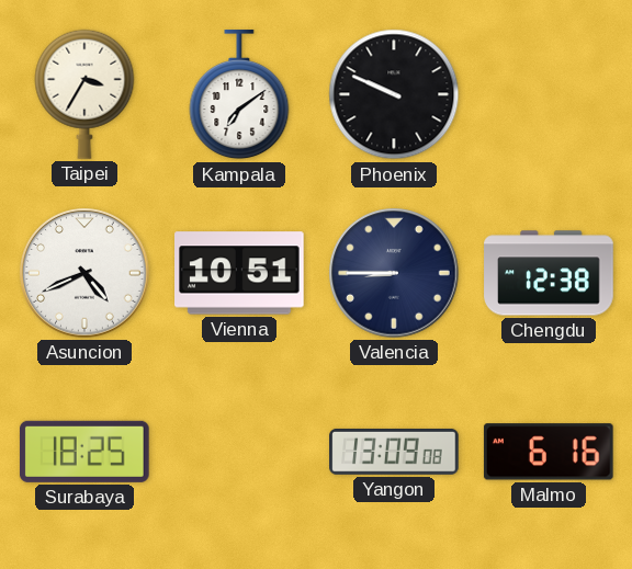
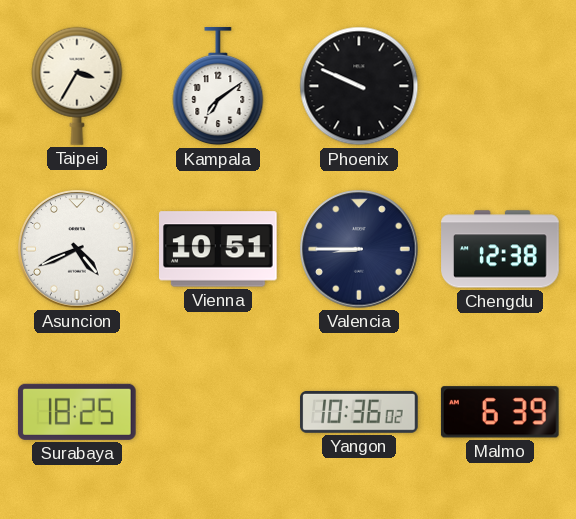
Yangon: 13:09 -> 10:36 (359, 412)
Malmo: 6:16 -> 6:39 (500, 412)
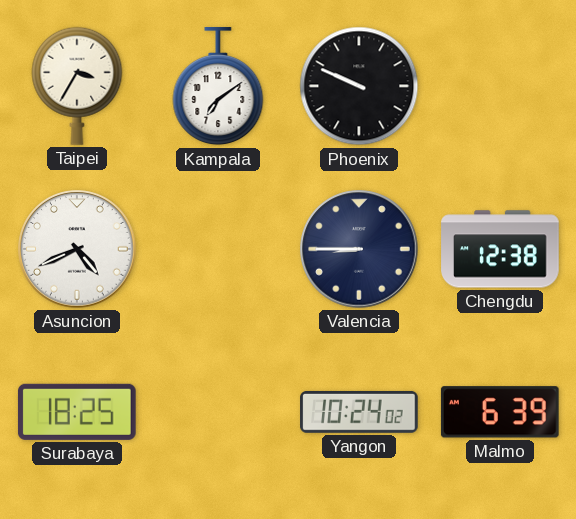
Vienna: 10:51 -> none (219, 249)
Yangon: 10:36 -> 10:24 (359, 412)
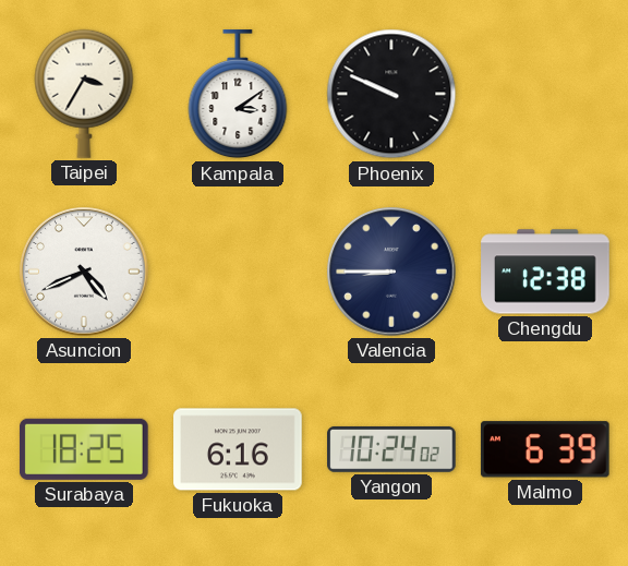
Kampala: 7:09 -> 3:09 (238, 95)
Fukuoka: none -> 6:16 (238, 449)
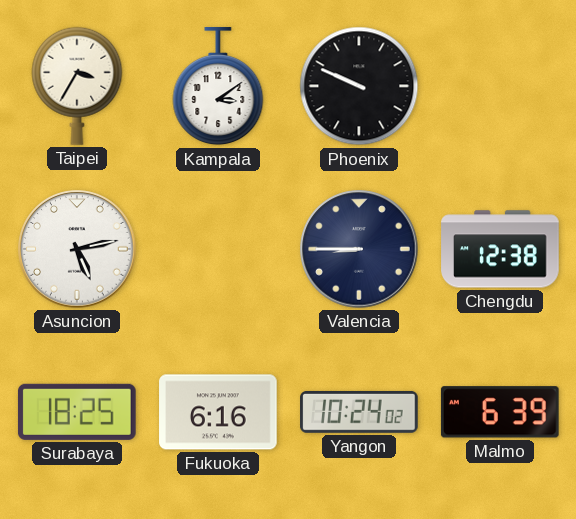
Asuncion: 4:41 -> 5:13 (77, 249)
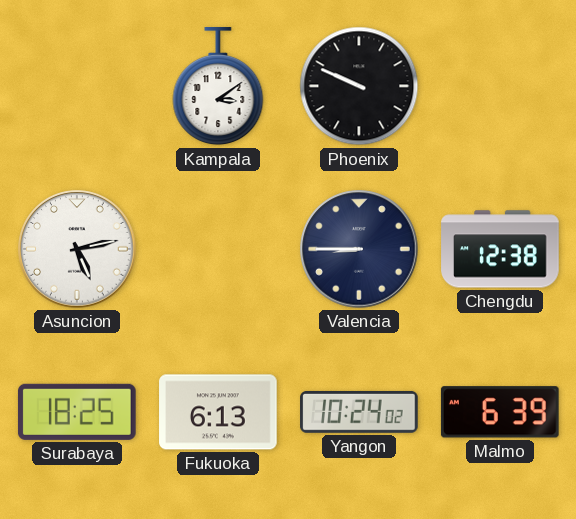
Taipei: 3:35 -> none (77, 86)
Fukuoka: 6:16 -> 6:13 (218, 412)
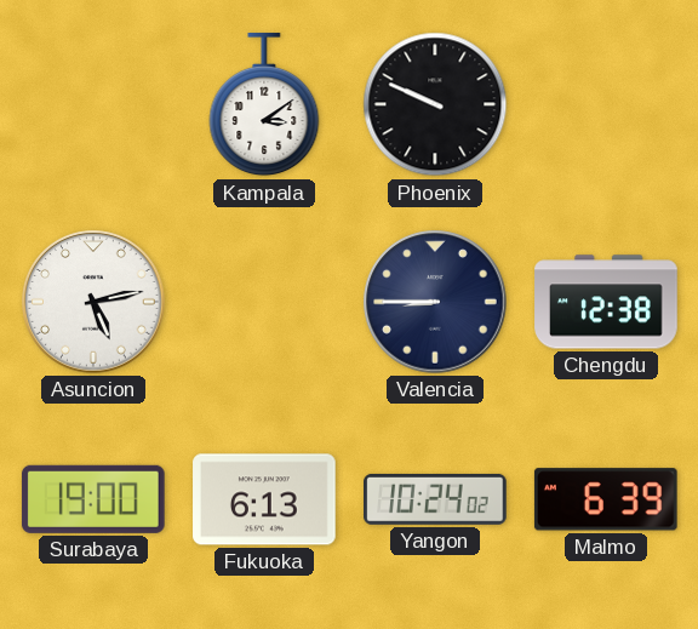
Surabaya: 18:25 -> 19:00 (93, 499)
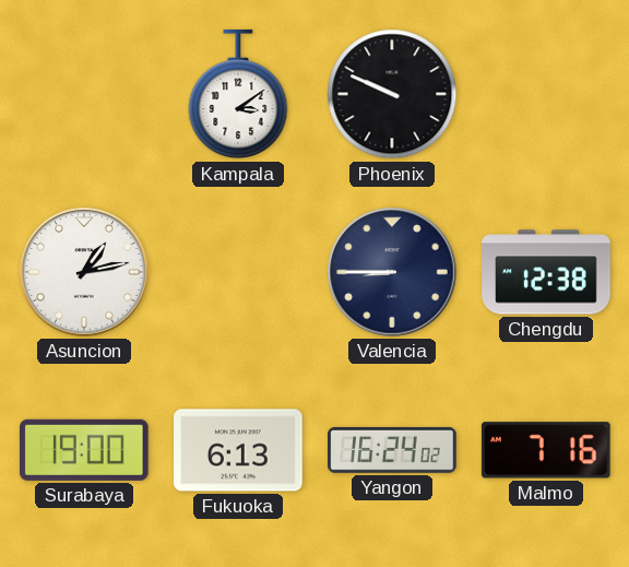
Asuncion: 5:13 -> 1:13 (84, 272)
Yangon: 10:24 -> 16:24 (392, 450)
Malmo: 6:39 -> 7:16 (546, 450)
